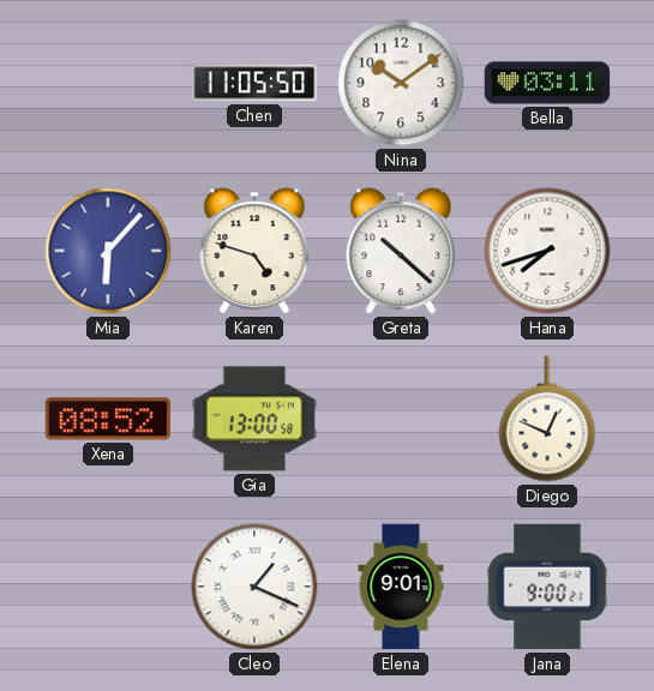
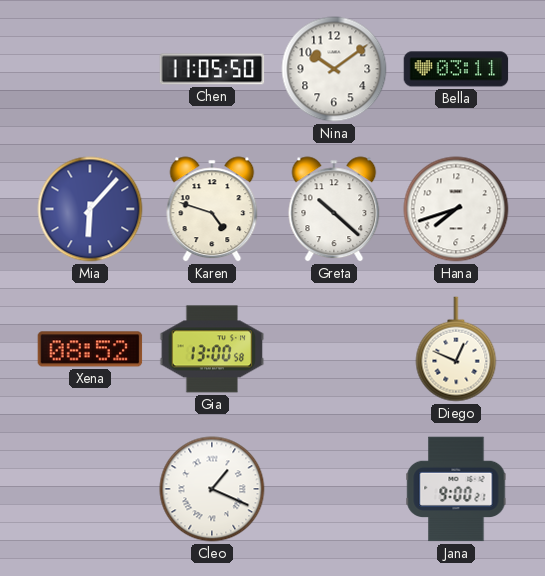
Elena: 9:01 -> none (401, 587)
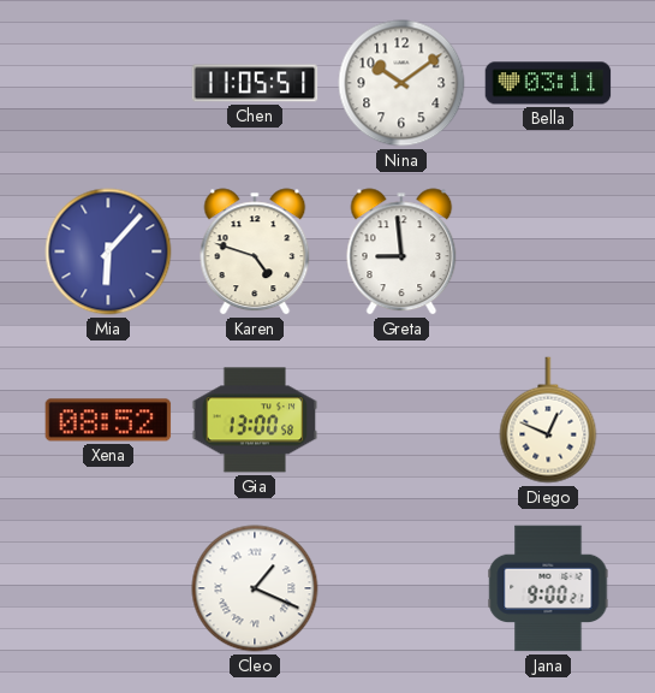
Chen: 11:05:50 -> 11:05:51 (255, 83)
Greta: 10:22 -> 8:59 (401, 251)
Hana: 7:42 -> none (456, 209)
